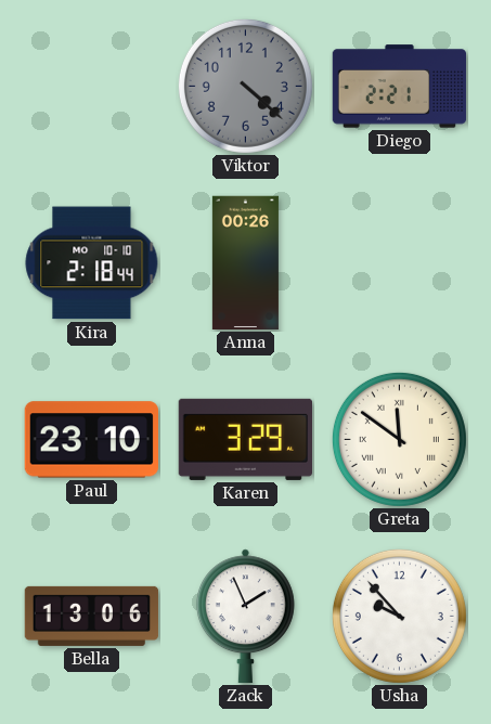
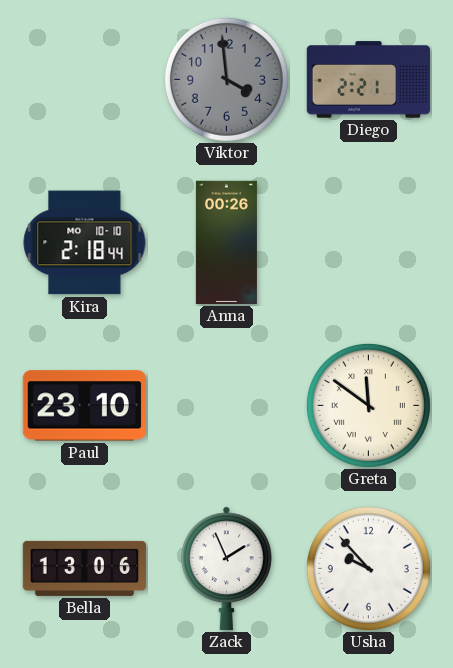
Viktor: 4:22 -> 3:59 (226, 79)
Karen: 3:29 -> none (245, 439)
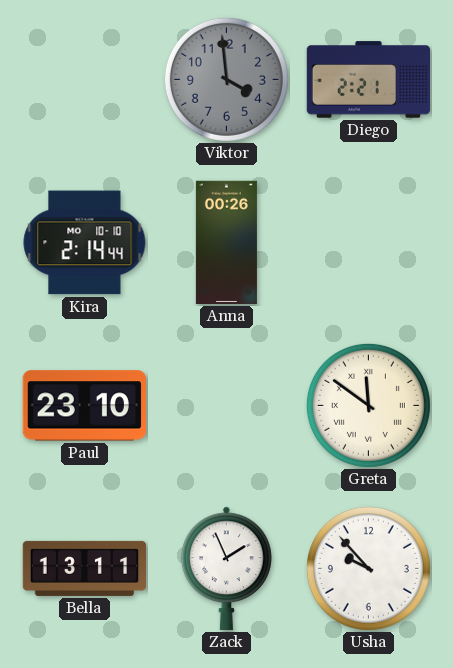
Kira: 2:18 -> 2:14 (85, 243)
Bella: 13:06 -> 13:11 (85, 568)
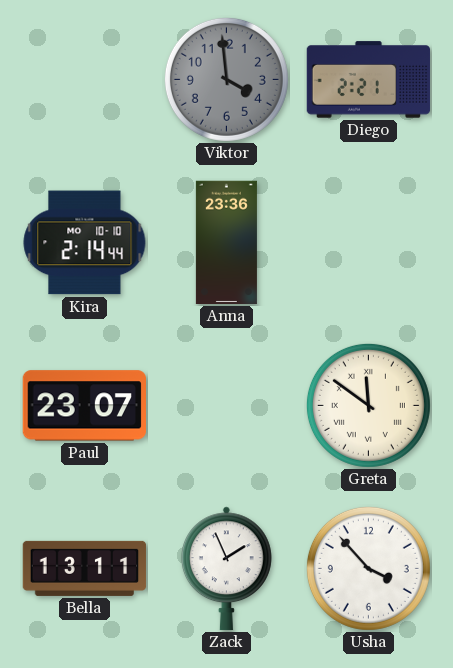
Anna: 00:26 -> 23:36 (226, 243)
Paul: 23:10 -> 23:07 (84, 406)
Usha: 9:53 -> 3:53 (368, 568)
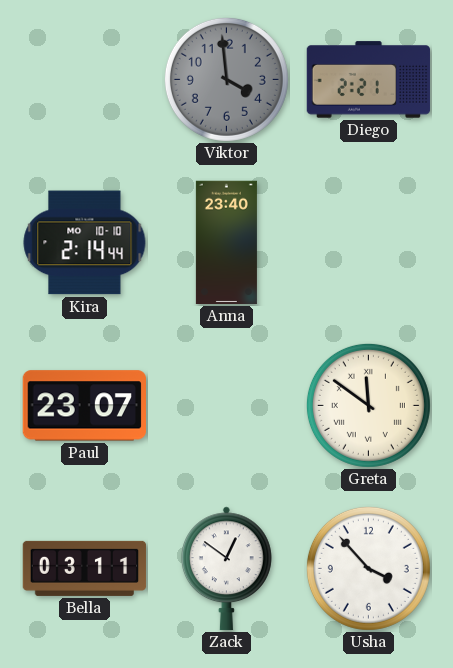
Anna: 23:36 -> 23:40 (226, 243)
Bella: 13:11 -> 03:11 (85, 568)
Zack: 1:56 -> 12:51 (226, 568)
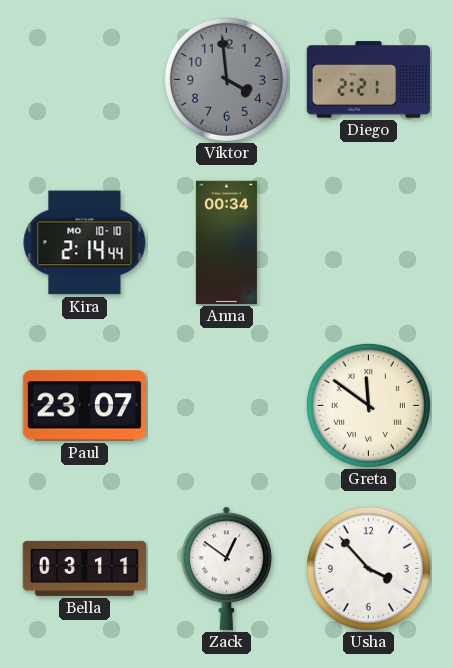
Anna: 23:40 -> 00:34 (226, 243)
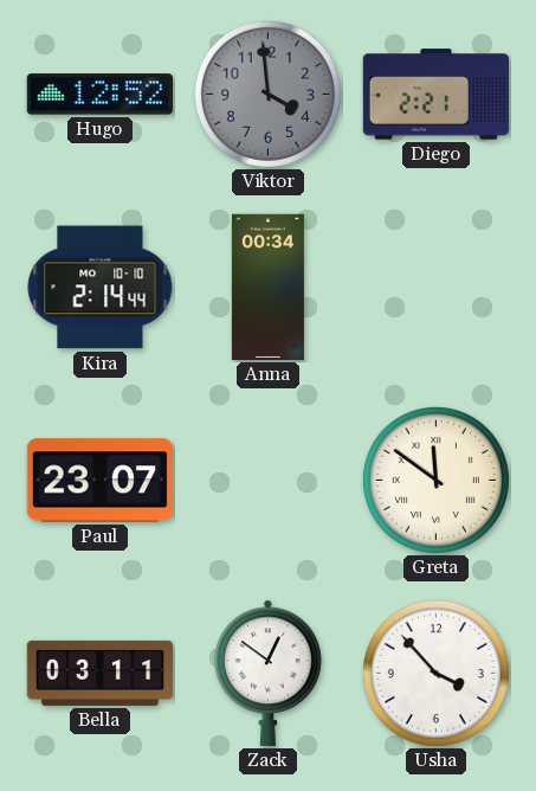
Hugo: none -> 12:52 (99, 95)
